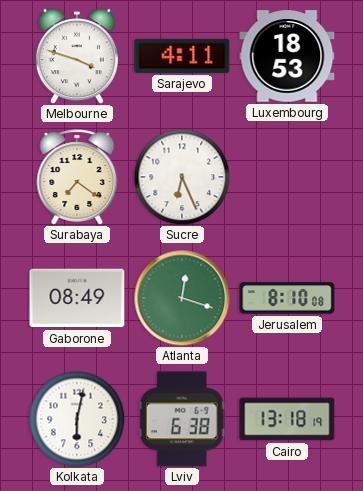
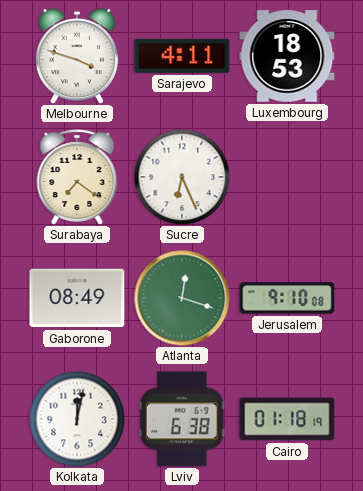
Jerusalem: 8:10 -> 9:10 (287, 298)
Kolkata: 6:02 -> 12:02 (77, 419)
Cairo: 13:18 -> 01:18 (287, 419)
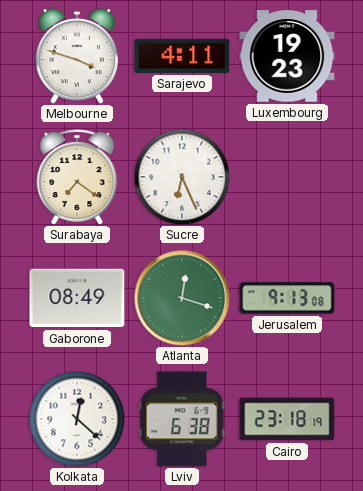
Luxembourg: 18:53 -> 19:23 (287, 56)
Jerusalem: 9:10 -> 9:13 (287, 298)
Kolkata: 12:02 -> 12:22 (77, 419)
Cairo: 01:18 -> 23:18 (287, 419)
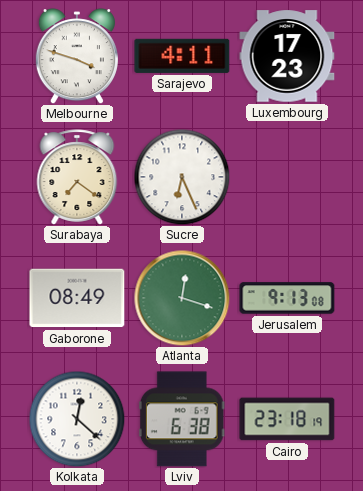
Luxembourg: 19:23 -> 17:23 (287, 56)
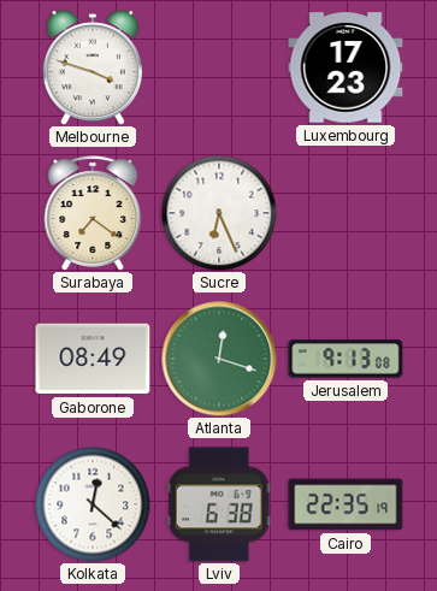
Sarajevo: 4:11 -> none (182, 56)
Cairo: 23:18 -> 22:35 (346, 504)
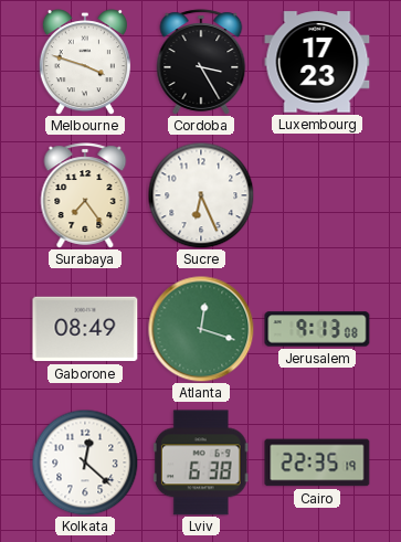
Cordoba: none -> 3:25 (201, 62)
Surabaya: 7:21 -> 7:24 (85, 195)
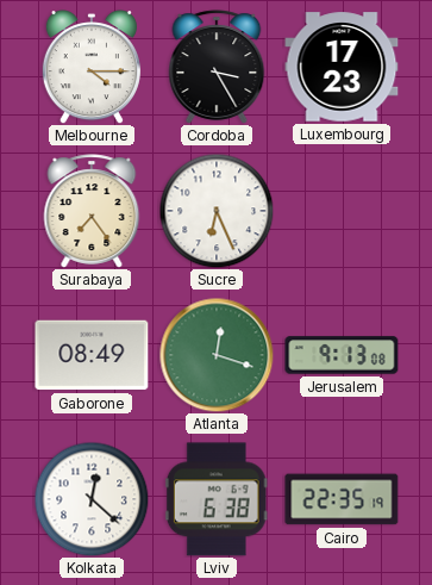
Melbourne: 3:48 -> 4:15 (92, 67)
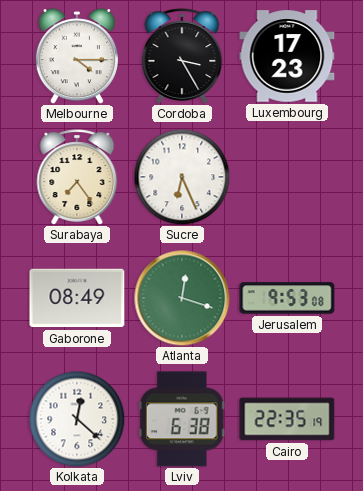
Jerusalem: 9:13 -> 9:53 (287, 298)
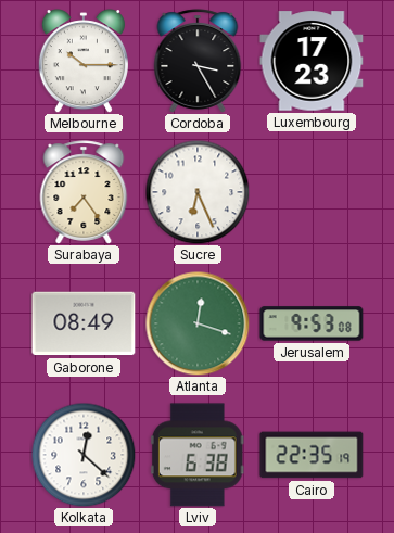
Melbourne: 4:15 -> 10:15 (84, 61)
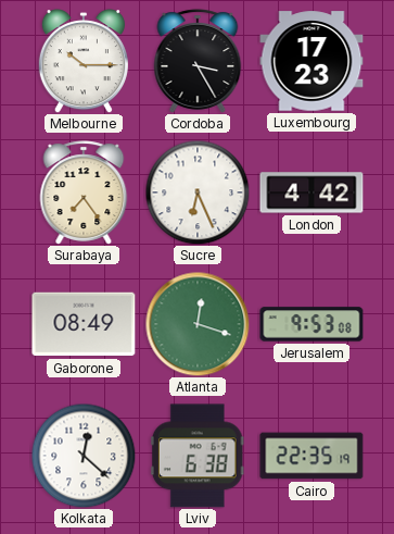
London: none -> 4:42 (312, 193)
